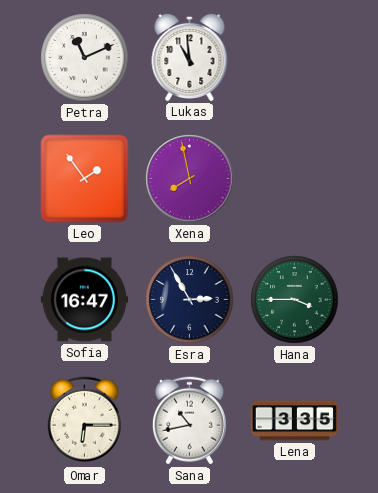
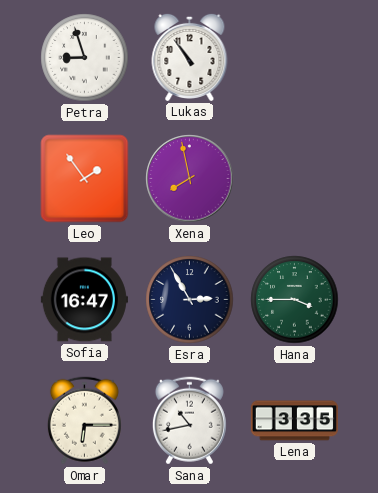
Petra: 11:11 -> 8:57 (85, 58)
Lukas: 10:59 -> 10:54 (190, 57)
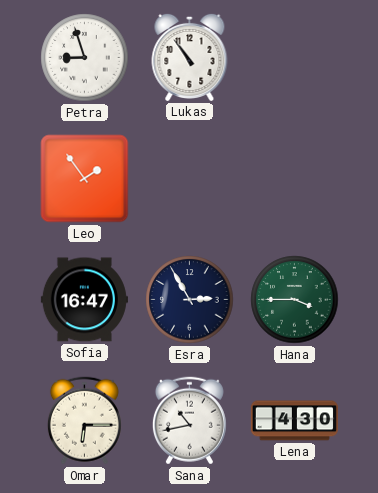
Xena: 7:58 -> none (190, 179)
Lena: 3:35 -> 4:30 (294, 421)
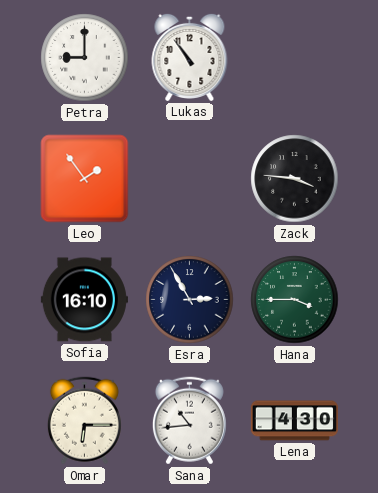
Petra: 8:57 -> 9:00 (85, 58)
Zack: none -> 3:46 (295, 179)
Sofia: 16:47 -> 16:10 (84, 300)
Sana: 10:43 -> 10:44 (189, 421)
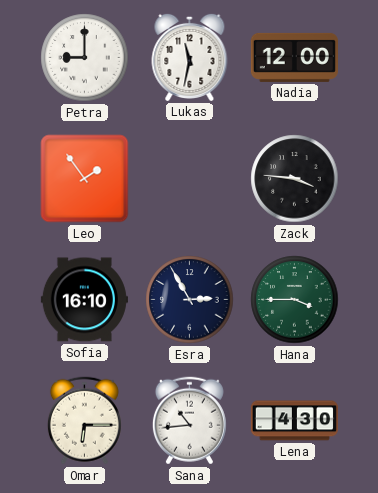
Lukas: 10:54 -> 11:32 (190, 57)
Nadia: none -> 12:00 (294, 57)
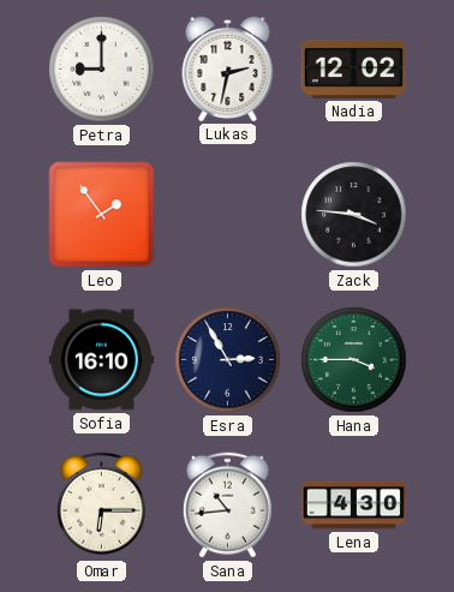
Lukas: 11:32 -> 2:32 (228, 68)
Nadia: 12:00 -> 12:02 (353, 68)
